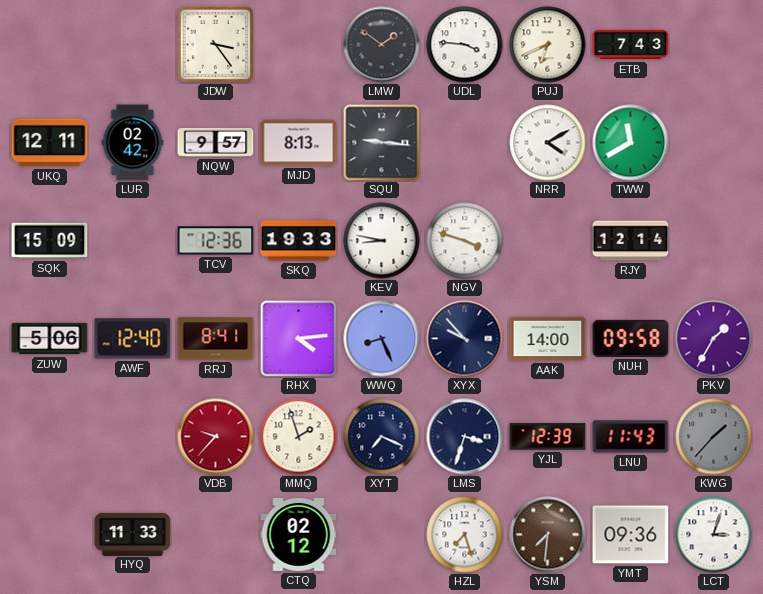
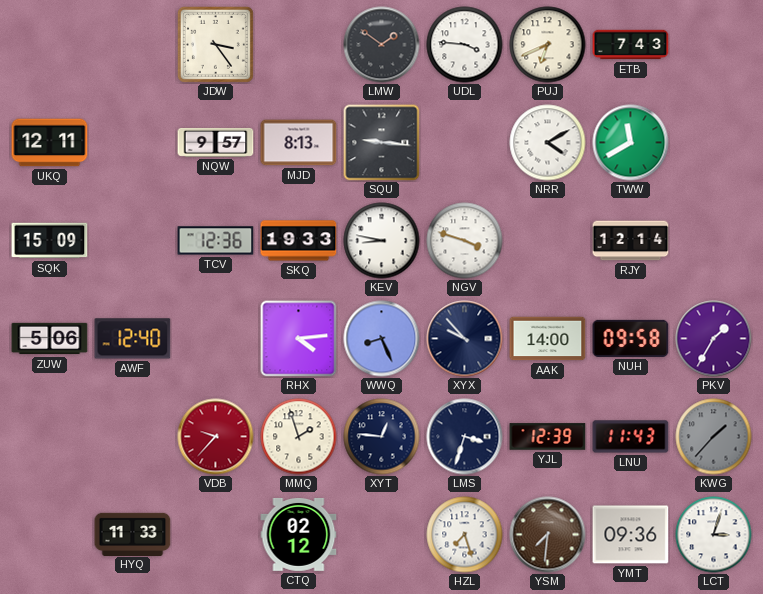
LUR: 02:42 -> none (133, 143)
RRJ: 8:41 -> none (216, 339)
XYT: 7:19 -> 12:46 (382, 437)
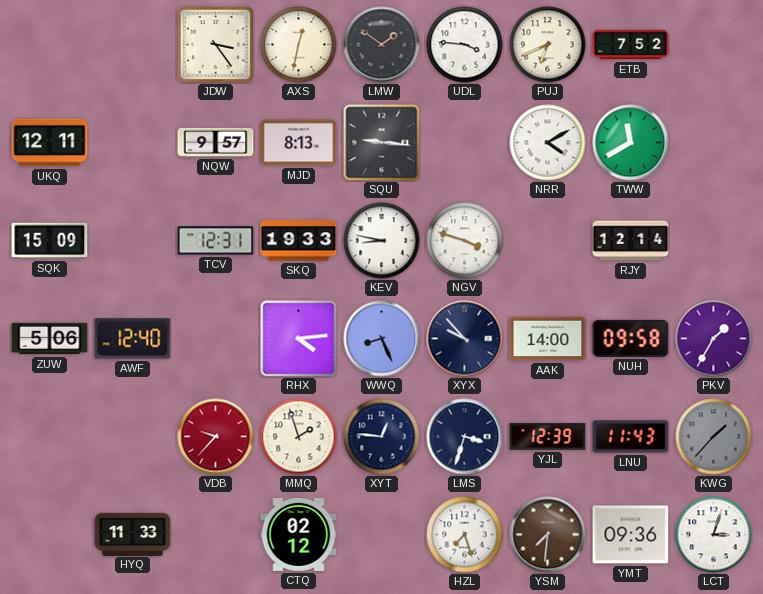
AXS: none -> 12:32 (299, 45)
ETB: 7:43 -> 7:52 (631, 45)
TCV: 12:36 -> 12:31 (216, 241)
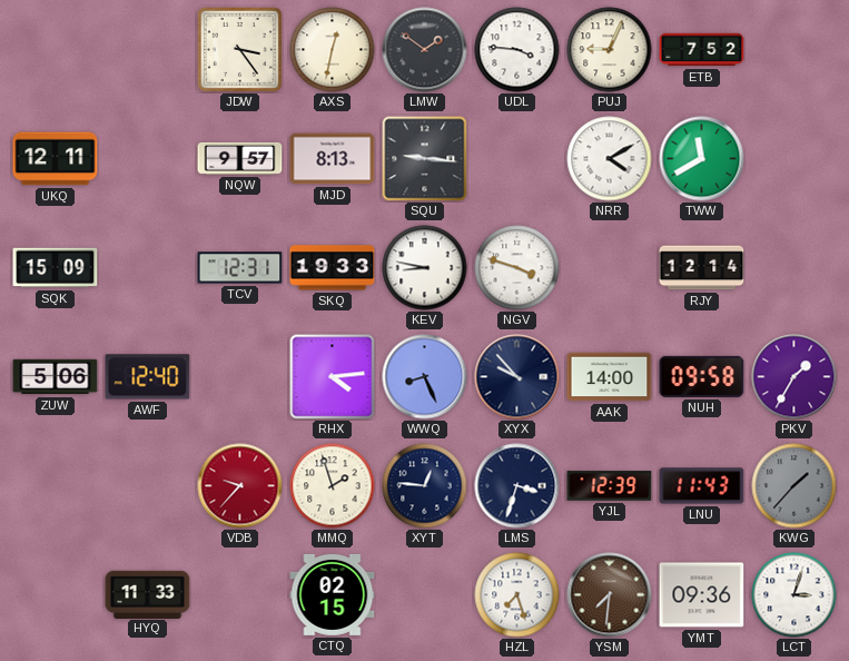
PUJ: 6:41 -> 9:04 (610, 50)
CTQ: 02:12 -> 02:15 (333, 594)
